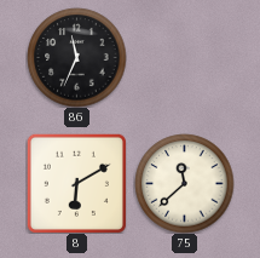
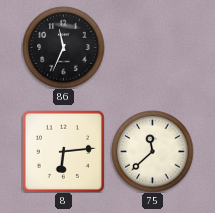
8: 6:10 -> 6:14 (63, 151)
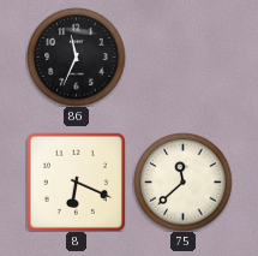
8: 6:14 -> 6:19 (76, 181)
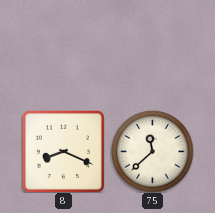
86: 11:34 -> none (76, 56)
8: 6:19 -> 8:19 (63, 151)
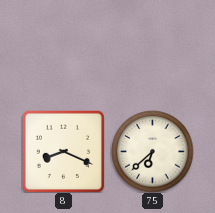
75: 11:38 -> 6:38 (152, 151)
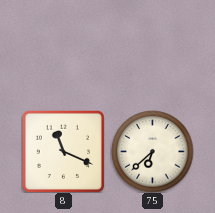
8: 8:19 -> 11:19 (63, 151)
